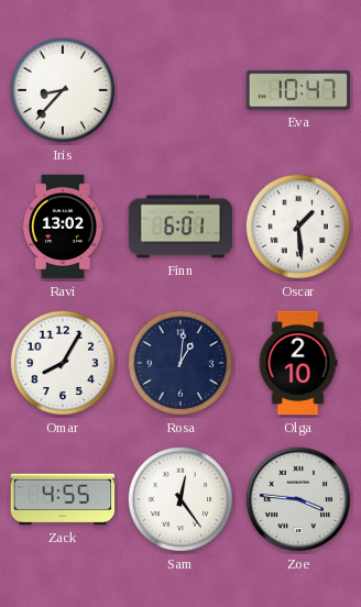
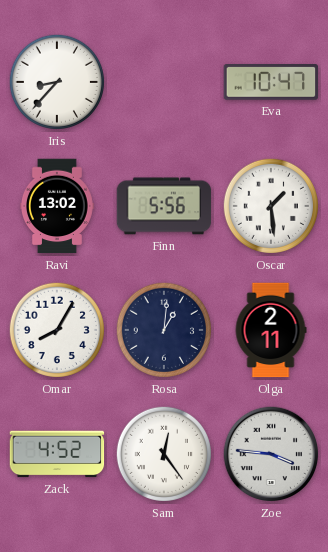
Finn: 6:01 -> 5:56 (164, 206)
Olga: 2:10 -> 2:11 (271, 330)
Zack: 4:55 -> 4:52 (57, 454)
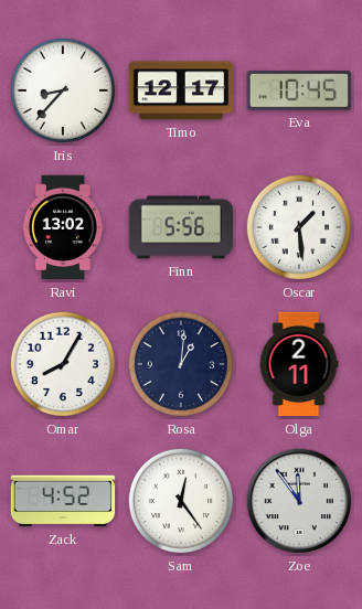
Timo: none -> 12:17 (181, 90)
Eva: 10:47 -> 10:45 (299, 90)
Zoe: 3:46 -> 11:54 (299, 501)
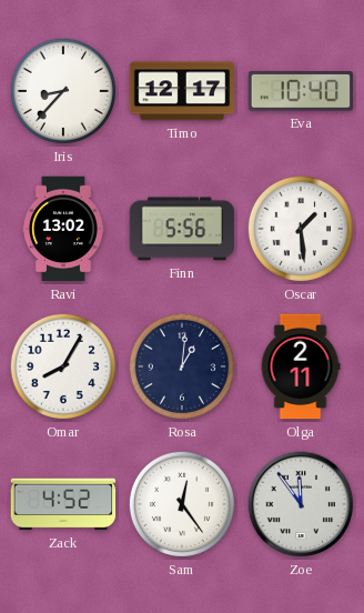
Eva: 10:45 -> 10:40 (301, 91)
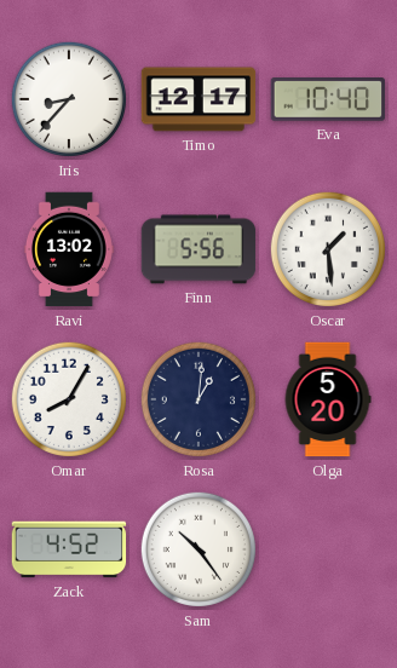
Olga: 2:11 -> 5:20 (328, 399)
Sam: 12:24 -> 10:24 (198, 549)
Zoe: 11:54 -> none (301, 504)
